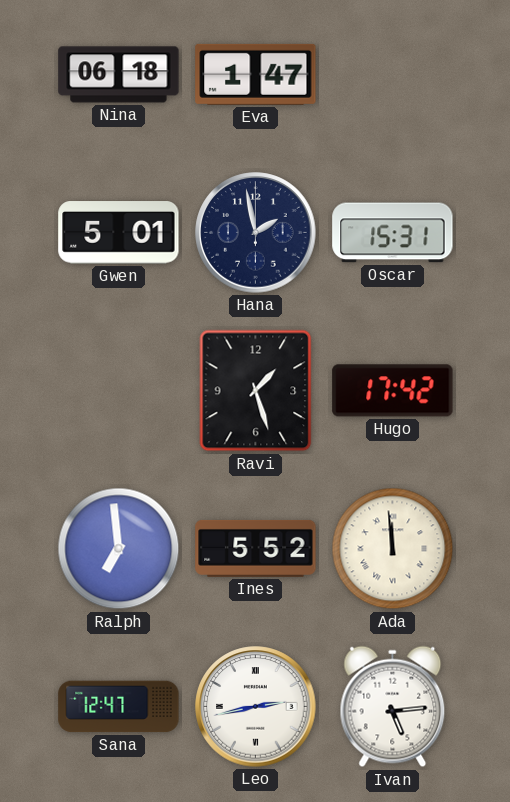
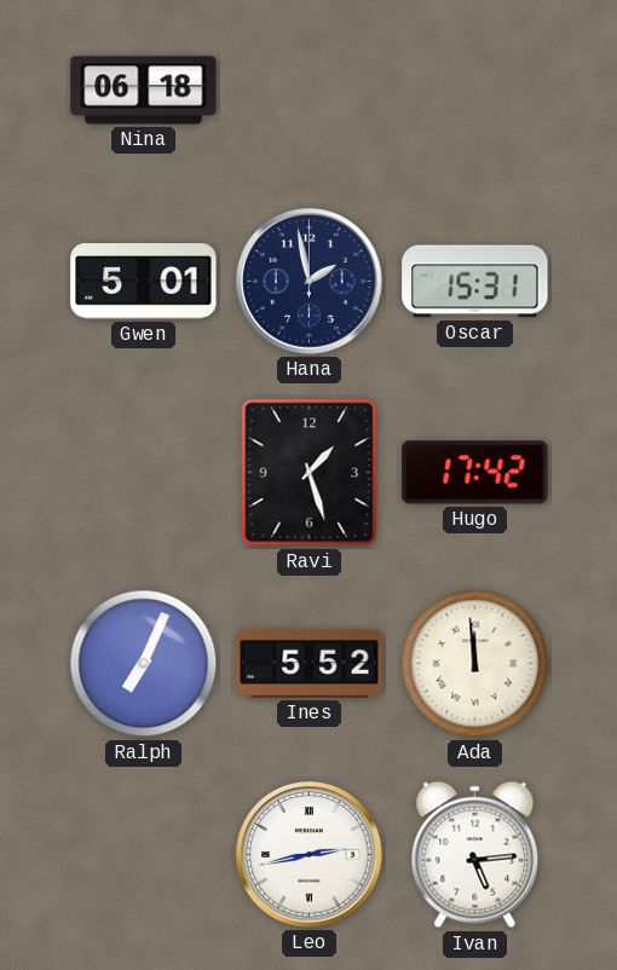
Eva: 1:47 -> none (256, 74)
Ralph: 6:59 -> 7:04 (144, 664)
Sana: 12:47 -> none (119, 707)
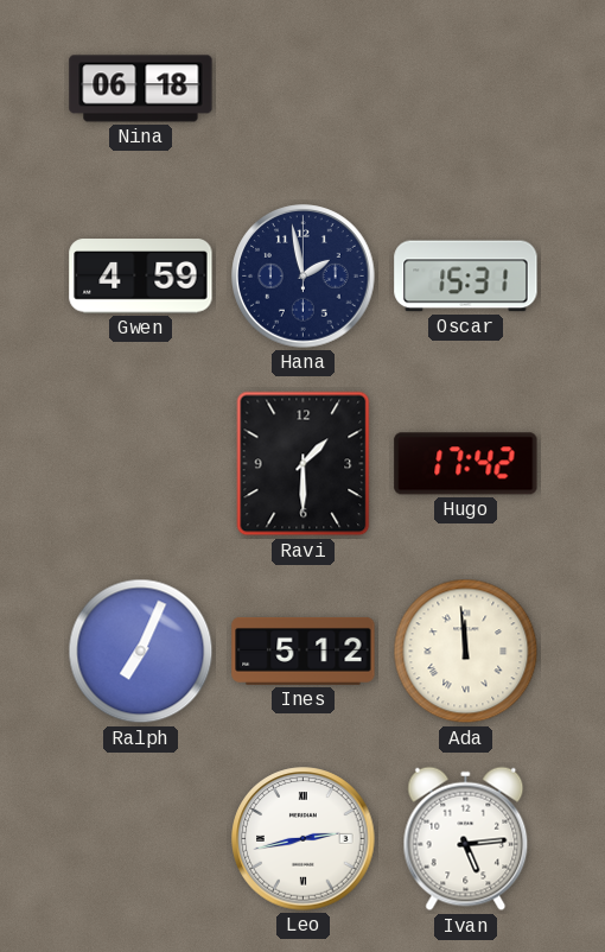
Gwen: 5:01 -> 4:59 (141, 277)
Ravi: 1:27 -> 1:30 (304, 464)
Ines: 5:52 -> 5:12 (304, 650)
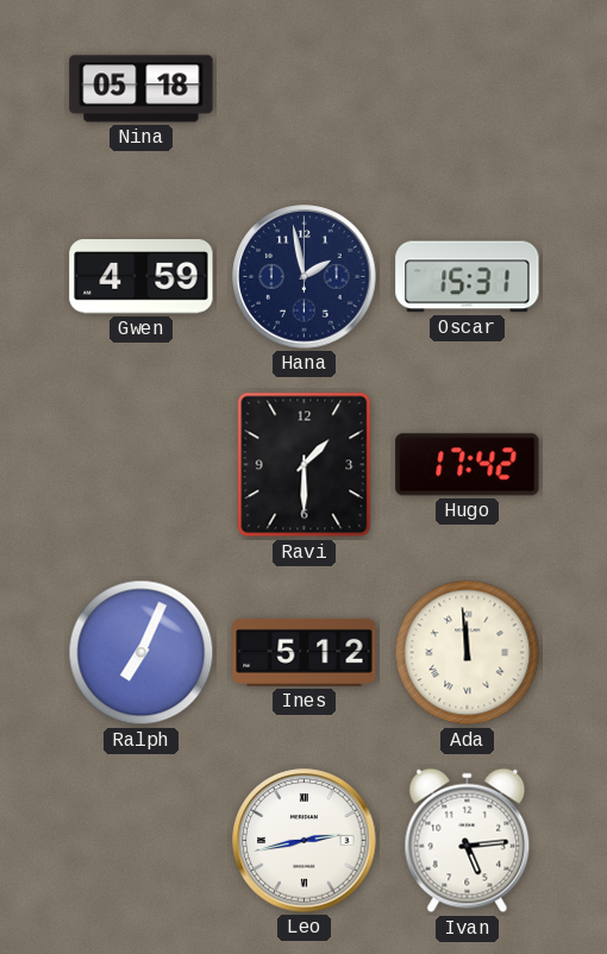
Nina: 06:18 -> 05:18 (142, 89)
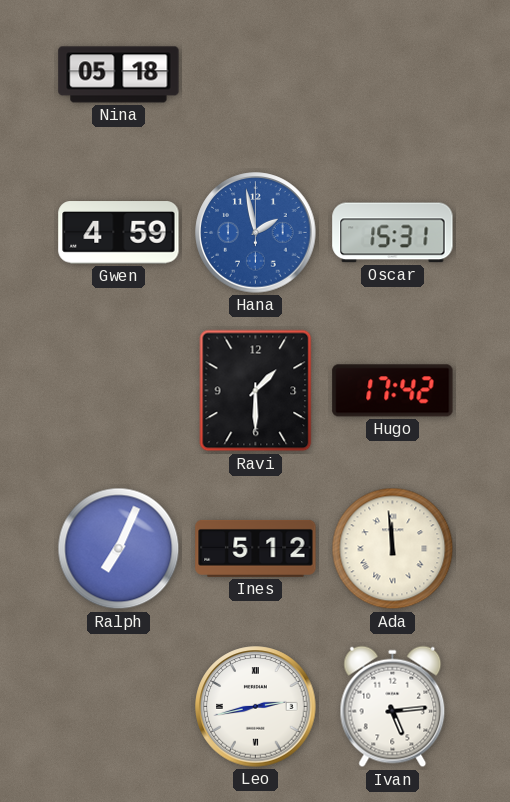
Hana dial: navy -> blue (256, 233)
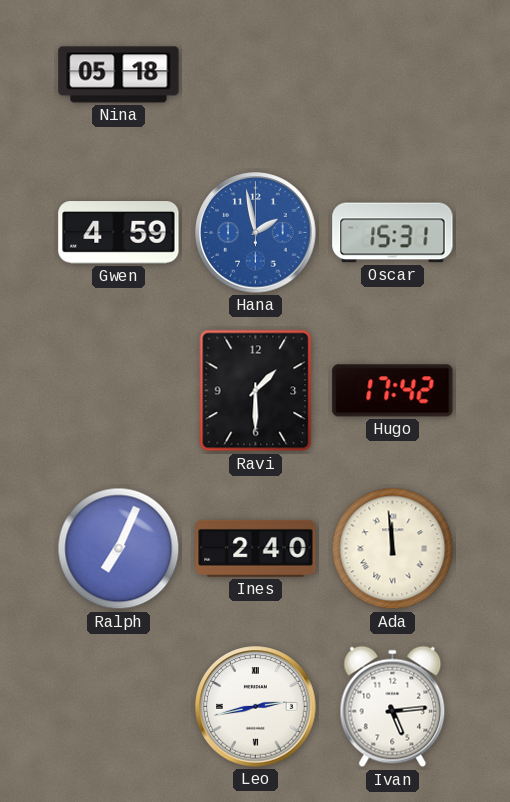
Ines: 5:12 -> 2:40 (256, 548)
